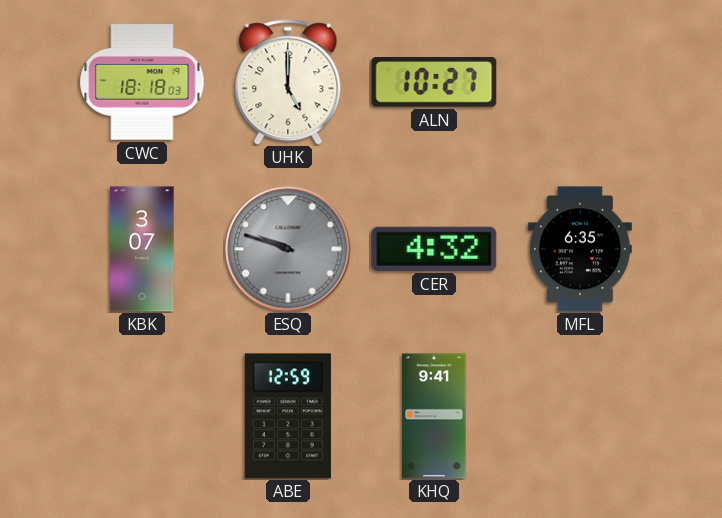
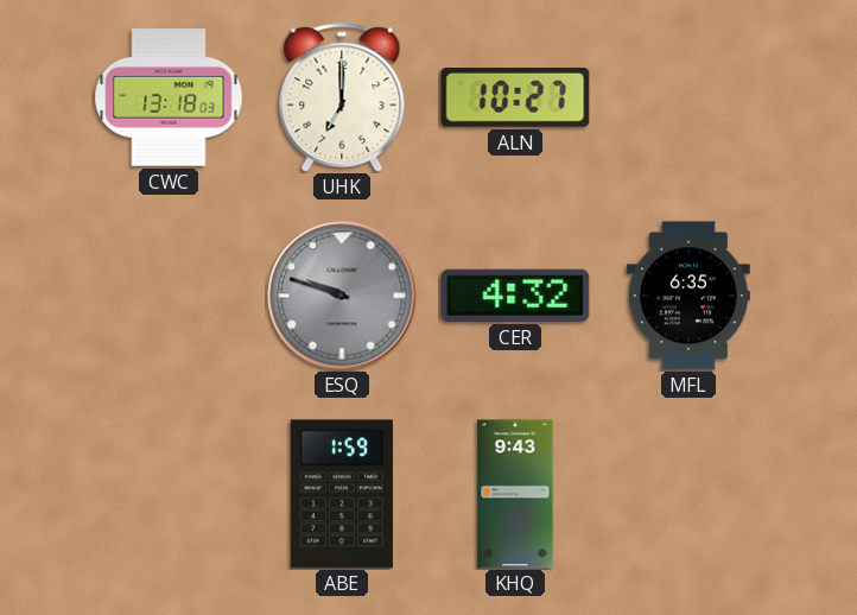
CWC: 18:18 -> 13:18 (169, 97)
UHK: 5:00 -> 7:00 (342, 97)
KBK: 3:07 -> none (142, 249)
ABE: 12:59 -> 1:59 (342, 494)
KHQ: 9:41 -> 9:43 (515, 494)
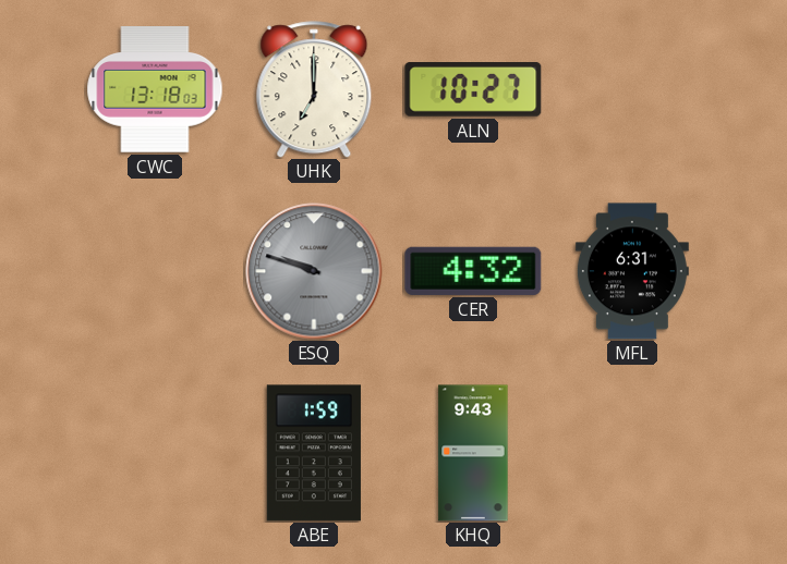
MFL: 6:35 -> 6:31 (632, 271)
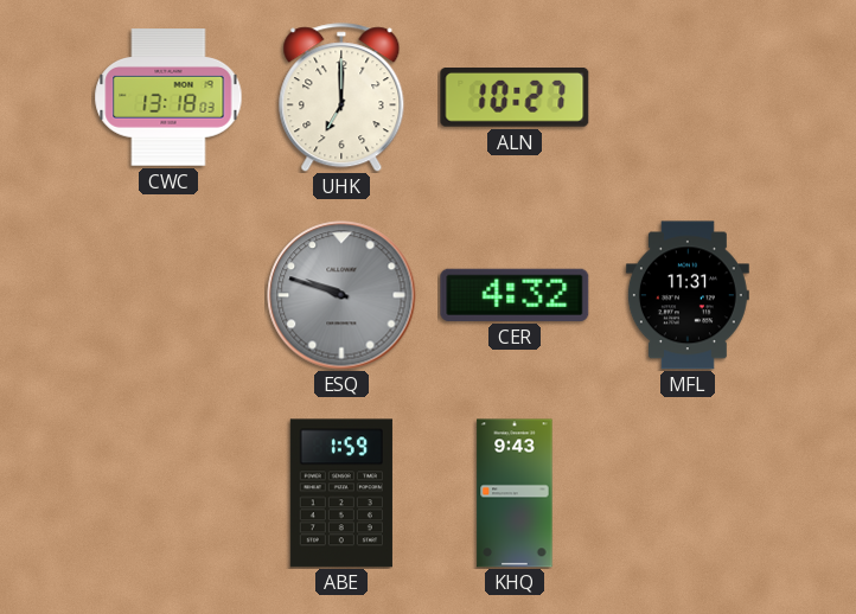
MFL: 6:31 -> 11:31 (688, 295)
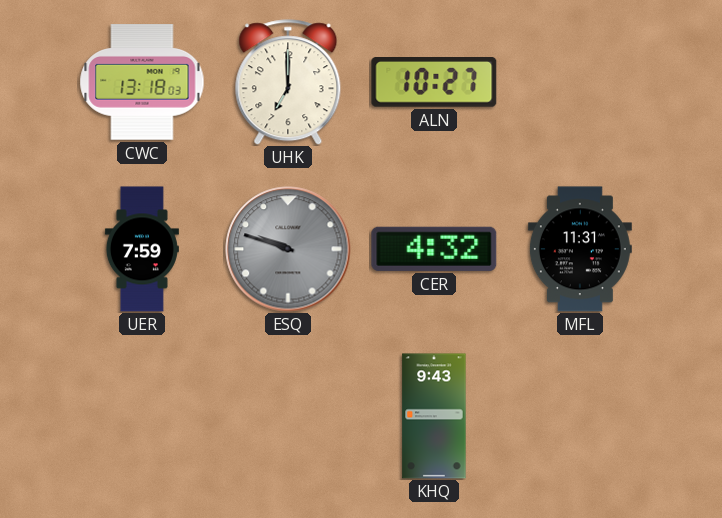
UER: none -> 7:59 (142, 249)
ABE: 1:59 -> none (341, 493)
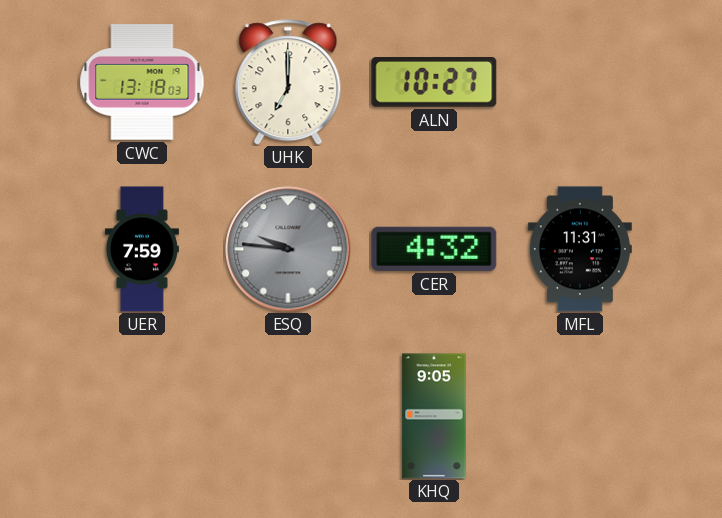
ESQ: 9:48 -> 9:46 (288, 249)
KHQ: 9:43 -> 9:05 (434, 416)
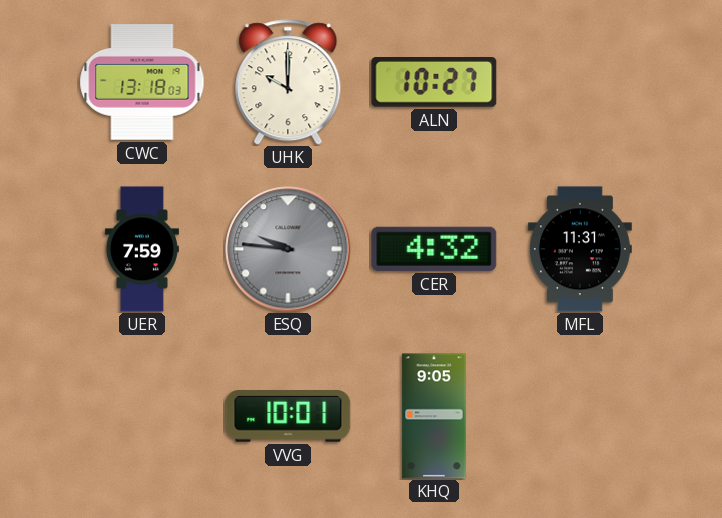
UHK: 7:00 -> 10:00 (288, 82)
VVG: none -> 10:01 (288, 416)
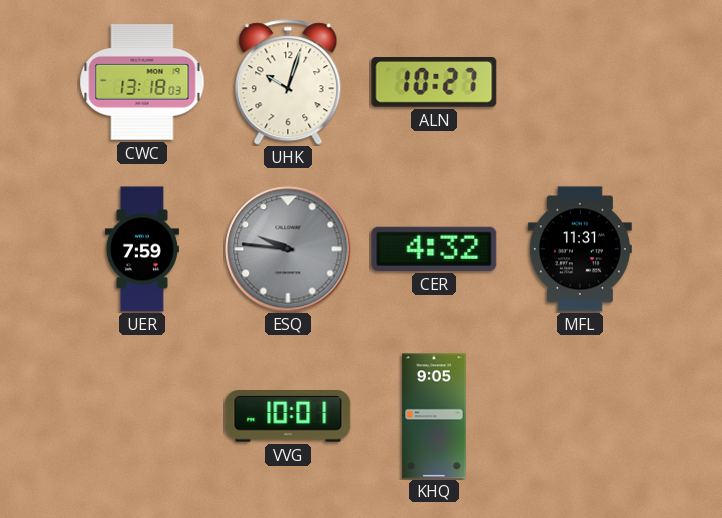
UHK: 10:00 -> 10:03 (288, 82)
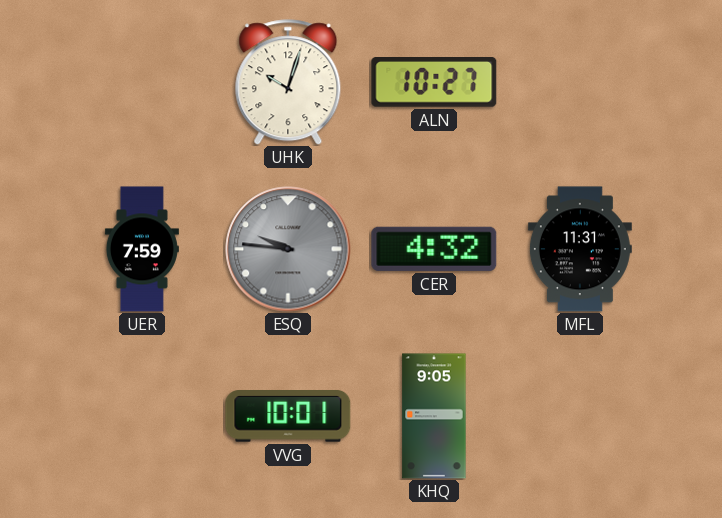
CWC: 13:18 -> none (142, 82)
